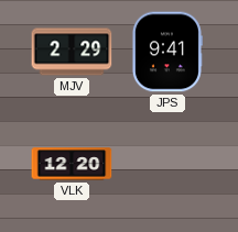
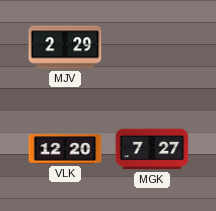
JPS: 9:41 -> none (166, 52)
MGK: none -> 7:27 (152, 149)
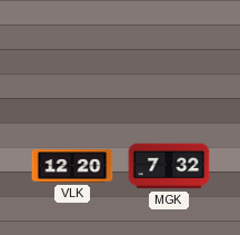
MJV: 2:29 -> none (65, 47)
MGK: 7:27 -> 7:32 (169, 166)
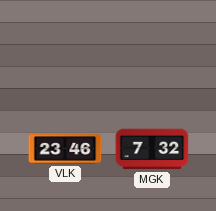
VLK: 12:20 -> 23:46 (65, 149)
